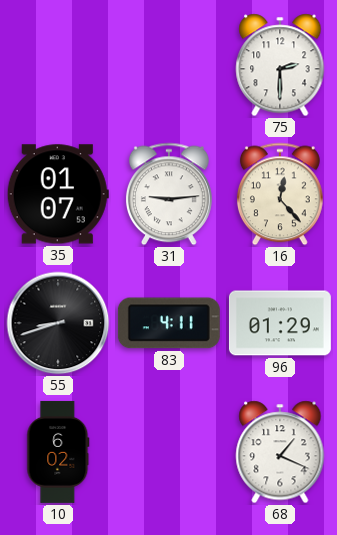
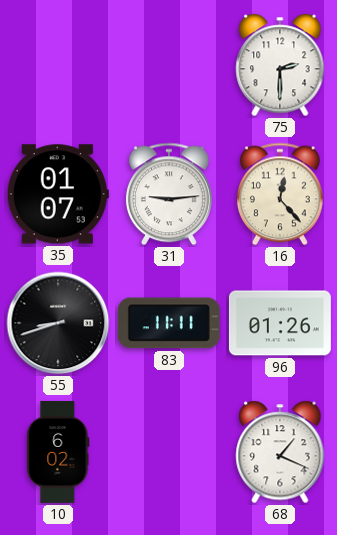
83: 4:11 -> 11:11 (169, 323)
96: 01:29 -> 01:26 (280, 323)
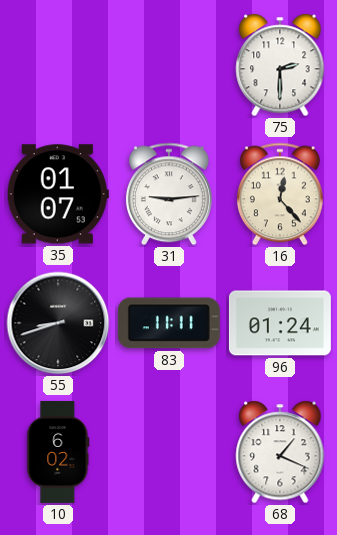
96: 01:26 -> 01:24 (280, 323)
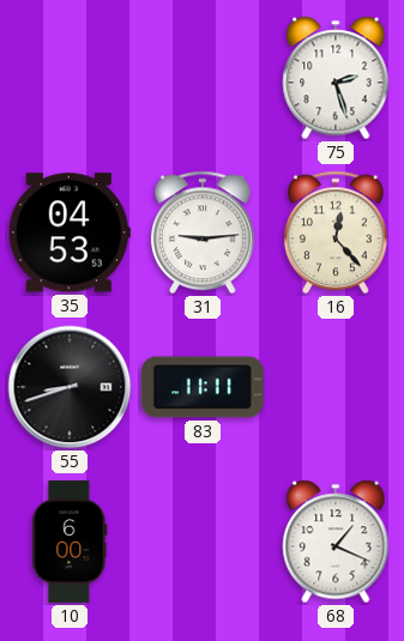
75: 2:30 -> 2:27 (336, 78)
35: 01:07 -> 04:53 (70, 232)
96: 01:24 -> none (280, 323)
10: 6:02 -> 6:00 (70, 542)
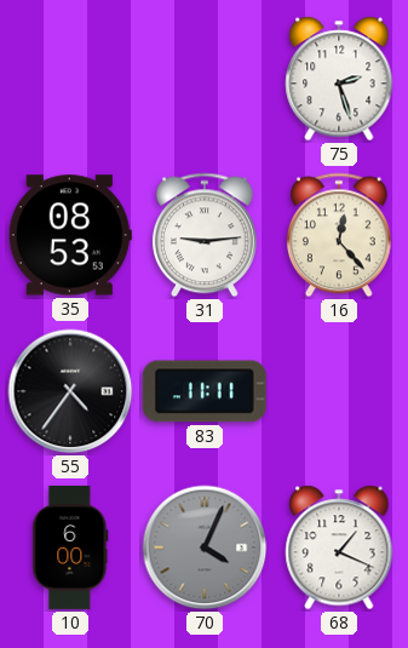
35: 04:53 -> 08:53 (70, 235)
55: 8:42 -> 4:36 (70, 391)
70: none -> 4:04 (205, 547)
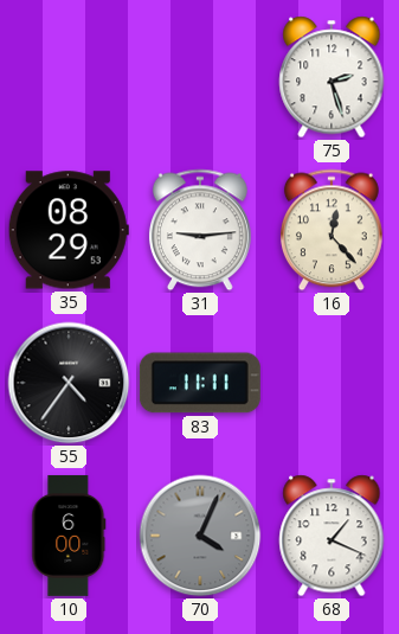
35: 08:53 -> 08:29 (69, 230)
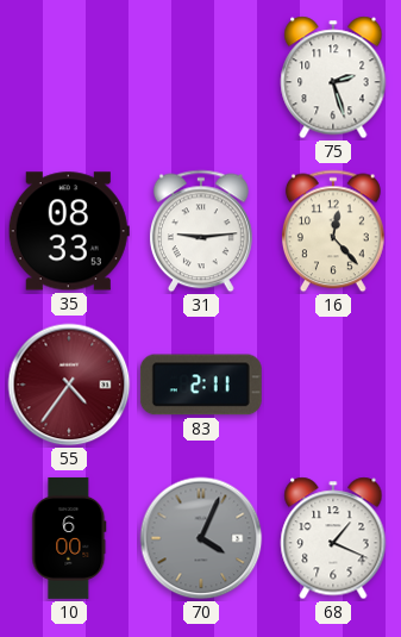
35: 08:29 -> 08:33 (69, 231)
55 dial: black -> burgundy (69, 385)
83: 11:11 -> 2:11 (201, 385)
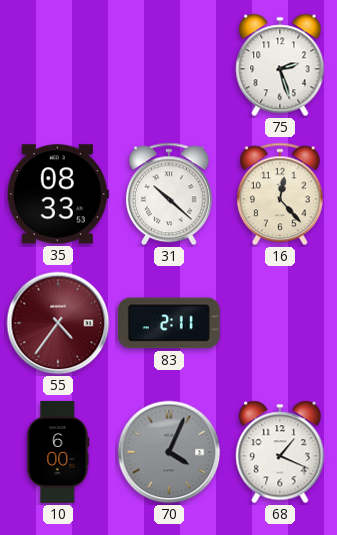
31: 9:14 -> 10:22 (169, 194)
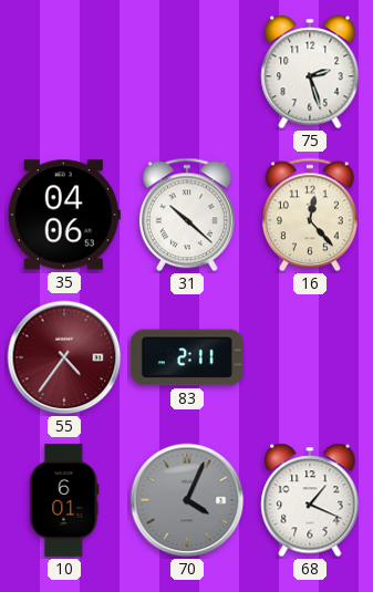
35: 08:33 -> 04:06 (64, 215)
10: 6:00 -> 6:01 (64, 500)
